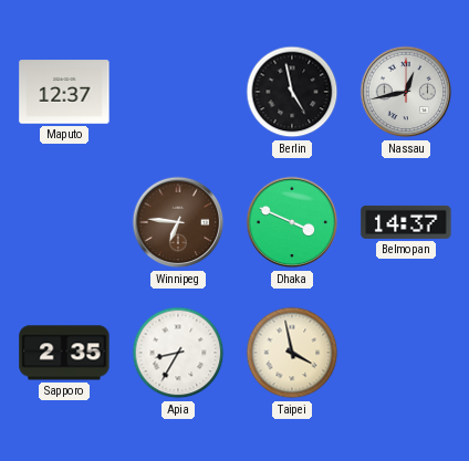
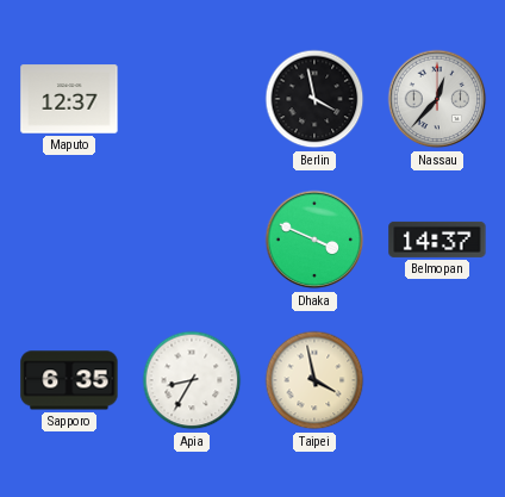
Berlin: 4:58 -> 3:58 (314, 99)
Nassau: 12:43 -> 12:37 (437, 99)
Winnipeg: 6:46 -> none (178, 222)
Sapporo: 2:35 -> 6:35 (69, 380)
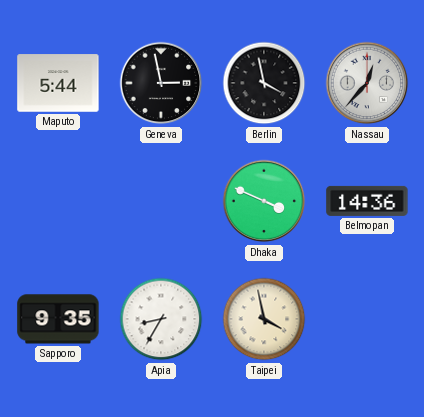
Maputo: 12:37 -> 5:44 (58, 83)
Geneva: none -> 2:58 (161, 83)
Belmopan: 14:37 -> 14:36 (367, 201)
Sapporo: 6:35 -> 9:35 (58, 319)
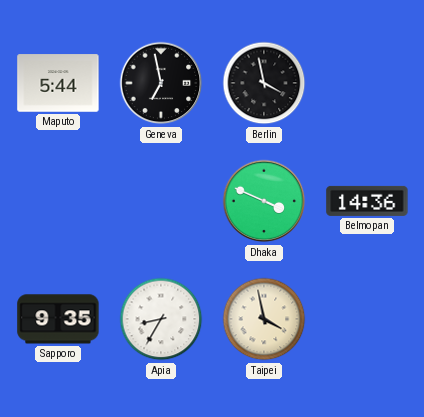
Geneva: 2:58 -> 6:58 (161, 83)
Nassau: 12:37 -> none (367, 83)
